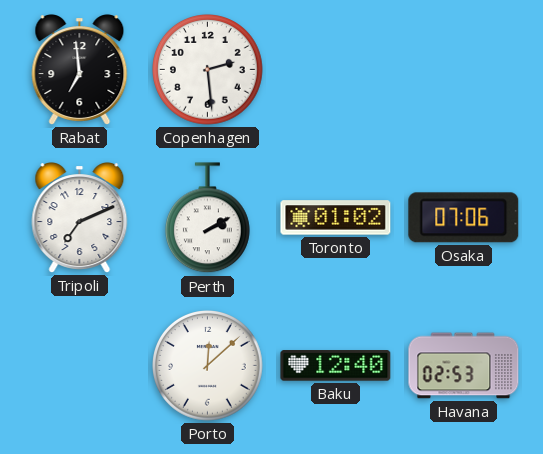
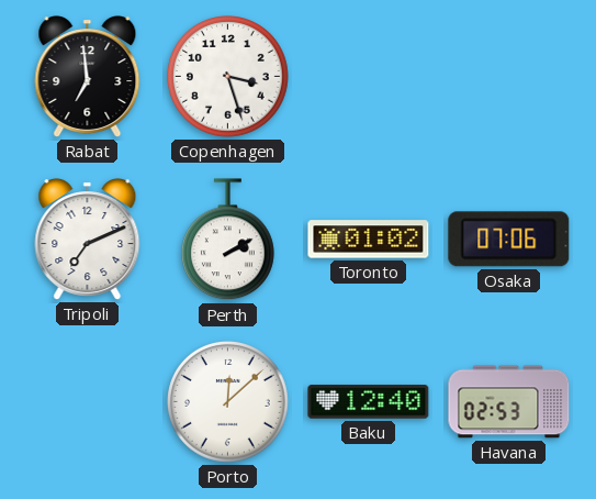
Copenhagen: 2:29 -> 3:27 (228, 77)
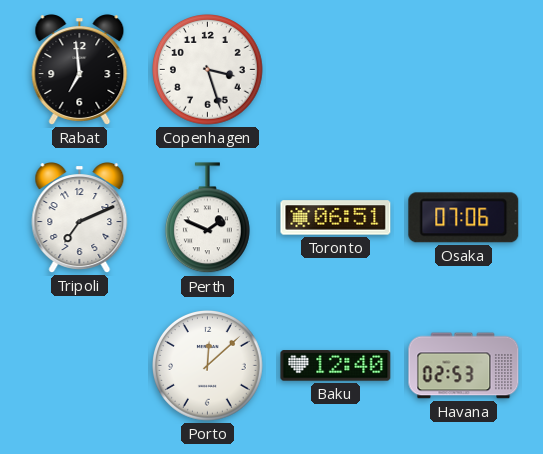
Perth: 2:10 -> 1:49 (207, 218)
Toronto: 01:02 -> 06:51 (336, 218)
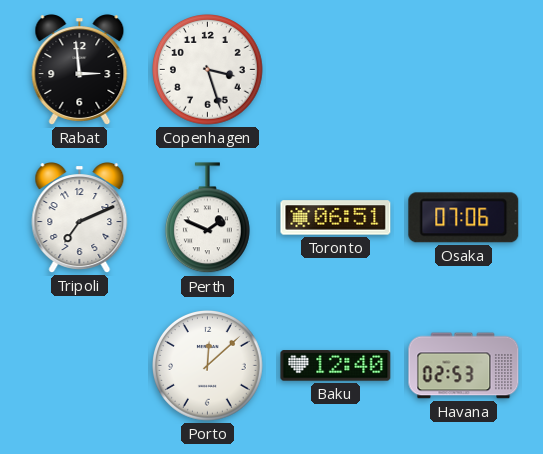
Rabat: 6:59 -> 2:59 (80, 70)
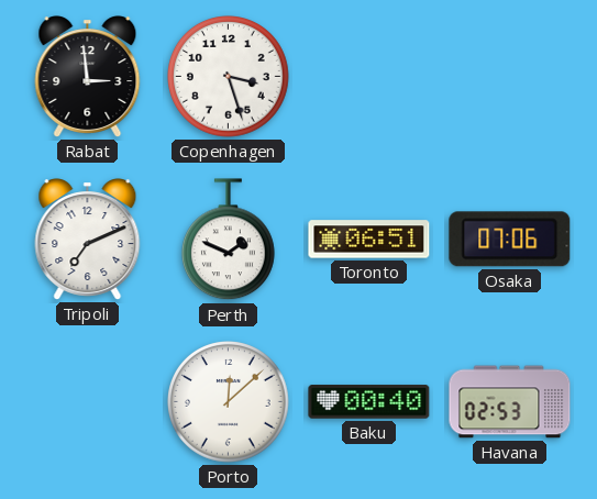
Baku: 12:40 -> 00:40 (369, 402)
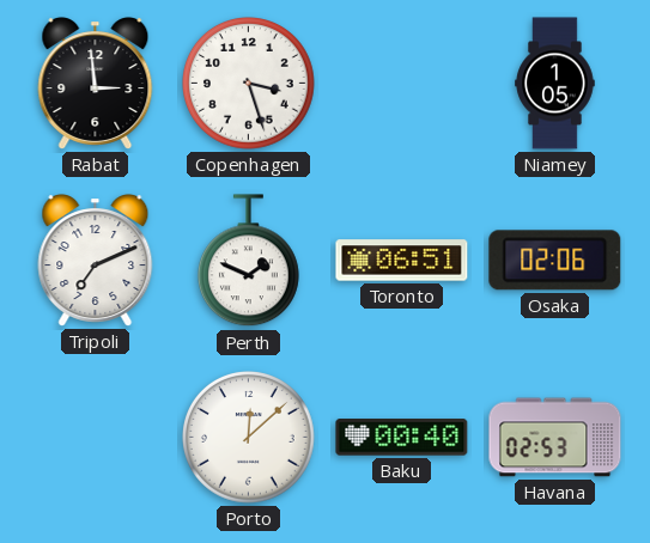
Niamey: none -> 1:05 (555, 84)
Osaka: 07:06 -> 02:06 (555, 261)
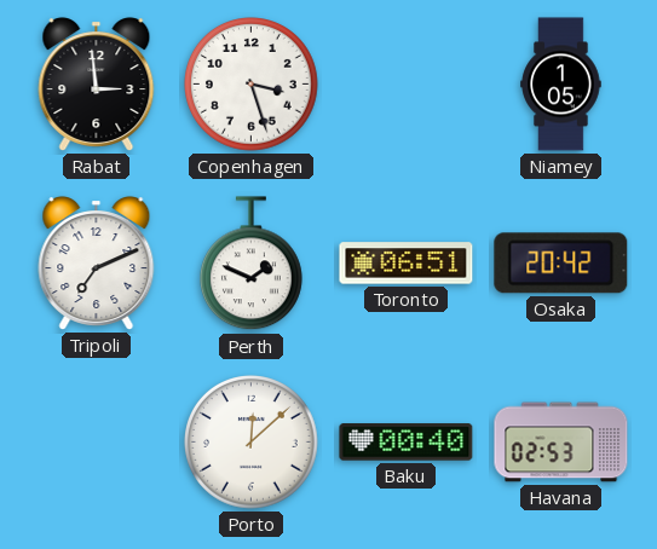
Osaka: 02:06 -> 20:42 (561, 264)
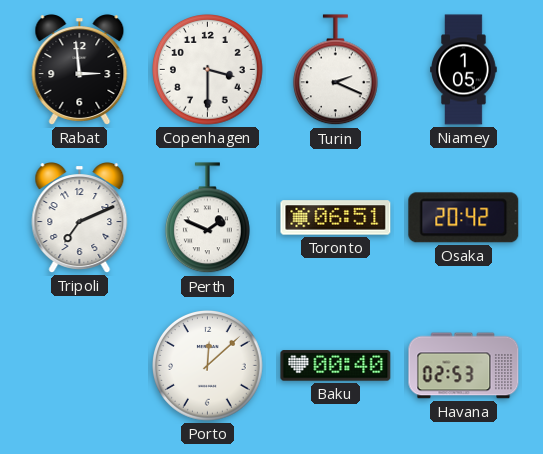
Copenhagen: 3:27 -> 3:30 (208, 70)
Turin: none -> 2:19 (335, 70)
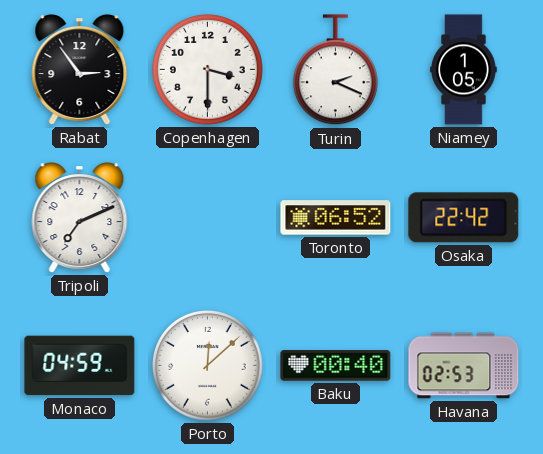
Rabat: 2:59 -> 2:54 (80, 70)
Perth: 1:49 -> none (207, 218)
Toronto: 06:51 -> 06:52 (336, 218)
Osaka: 20:42 -> 22:42 (464, 218)
Monaco: none -> 04:59 (80, 366)
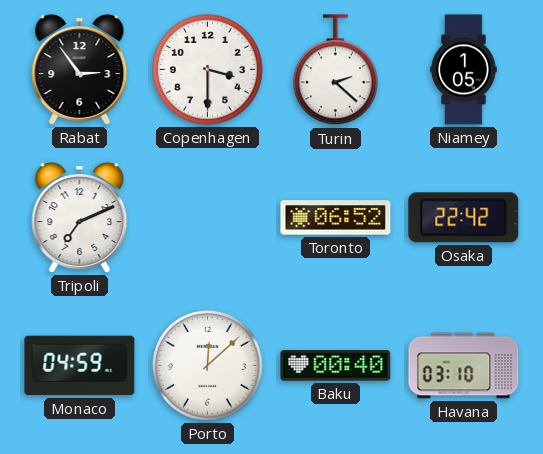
Turin: 2:19 -> 2:22 (335, 70)
Havana: 02:53 -> 03:10 (464, 366)
